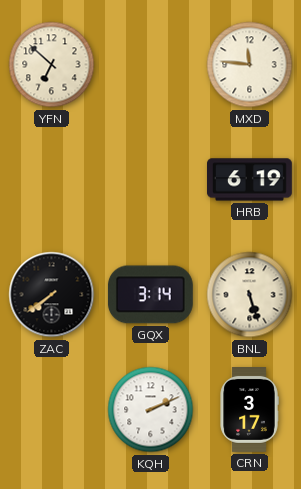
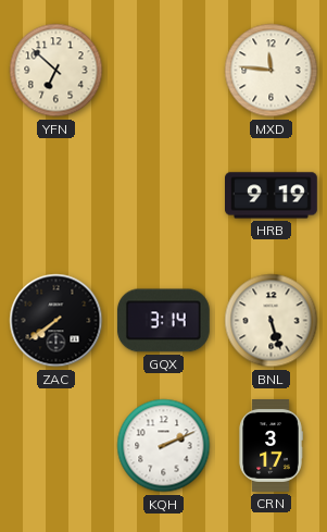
HRB: 6:19 -> 9:19 (272, 196)
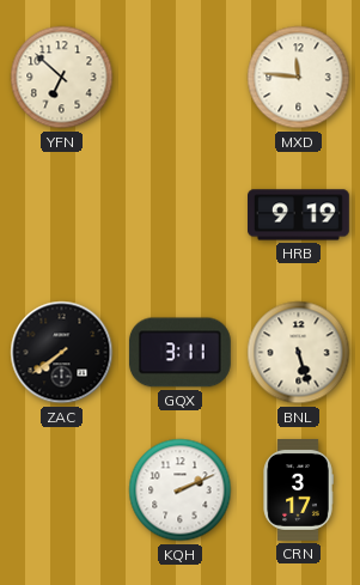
GQX: 3:14 -> 3:11 (179, 353)
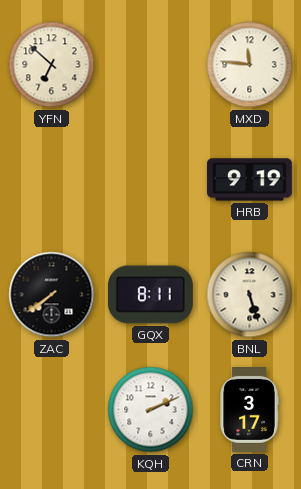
GQX: 3:11 -> 8:11 (150, 295)
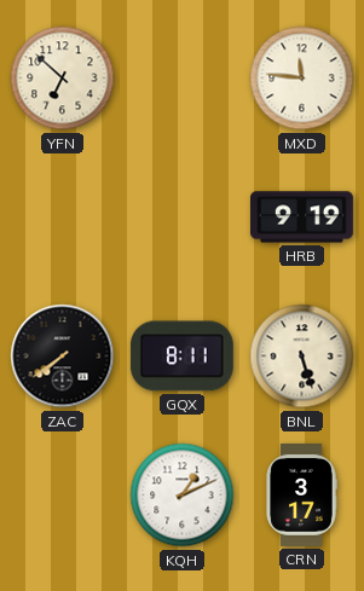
KQH: 2:11 -> 1:11 (183, 496)
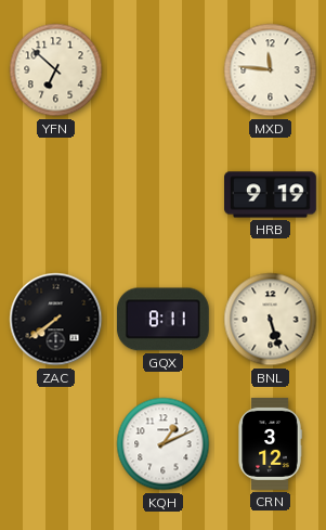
CRN: 3:17 -> 3:12 (270, 444)
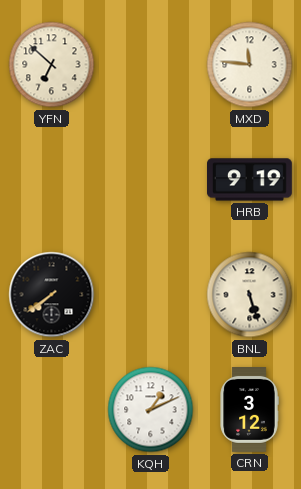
GQX: 8:11 -> none (162, 320)
